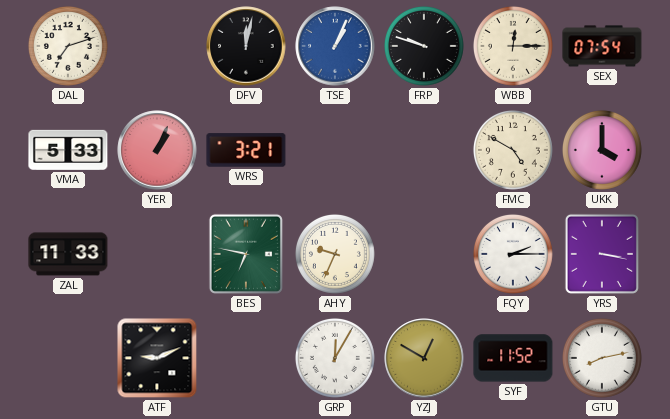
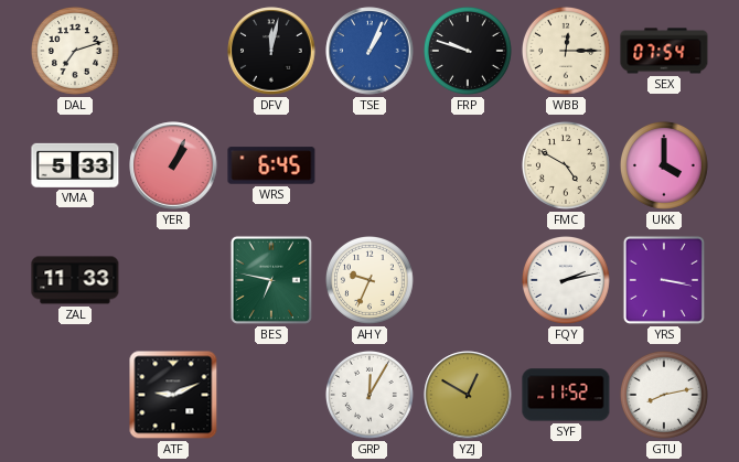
WRS: 3:21 -> 6:45 (271, 165)
FQY: 2:15 -> 2:13 (566, 280)
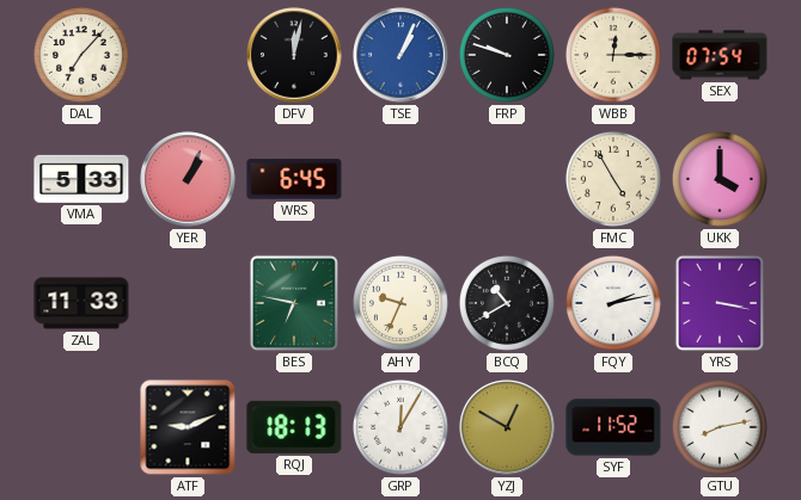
DAL: 7:12 -> 7:07 (81, 55)
FMC: 4:50 -> 4:55 (613, 179)
BCQ: none -> 10:40 (507, 303)
RQJ: none -> 18:13 (294, 427)
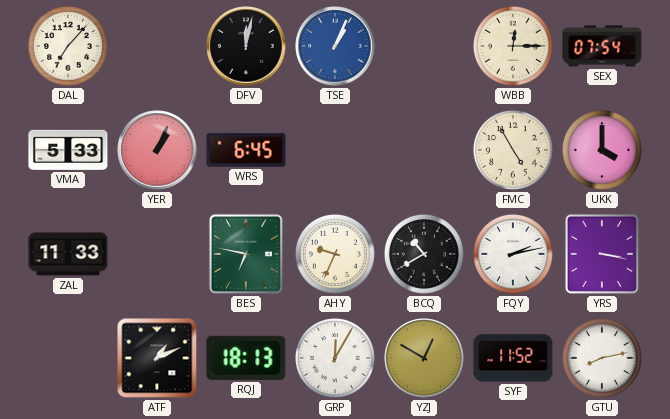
FRP: 9:48 -> none (507, 55)
ATF: 9:11 -> 1:11 (157, 358)
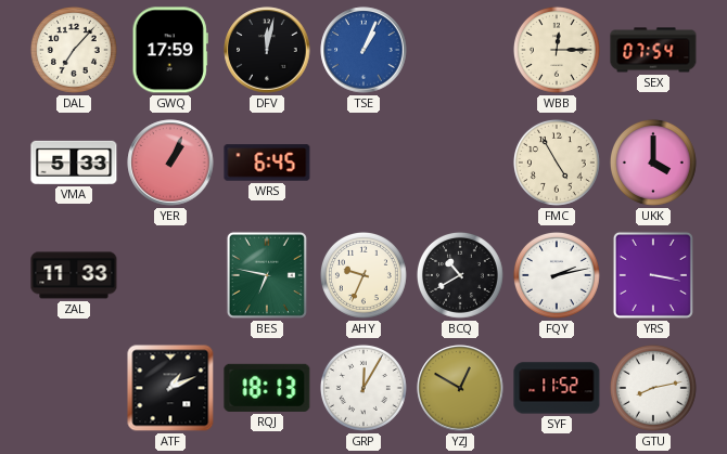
GWQ: none -> 17:59 (170, 50)
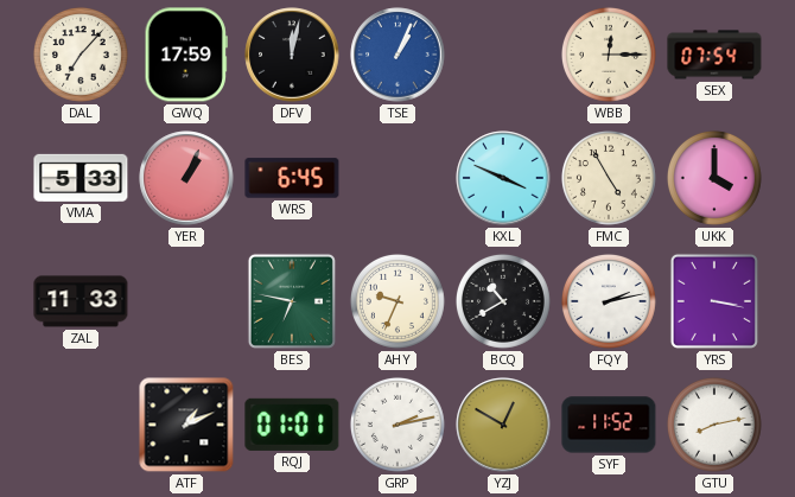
KXL: none -> 3:49 (503, 178)
RQJ: 18:13 -> 01:01 (292, 425)
GRP: 12:05 -> 2:13 (397, 425)
